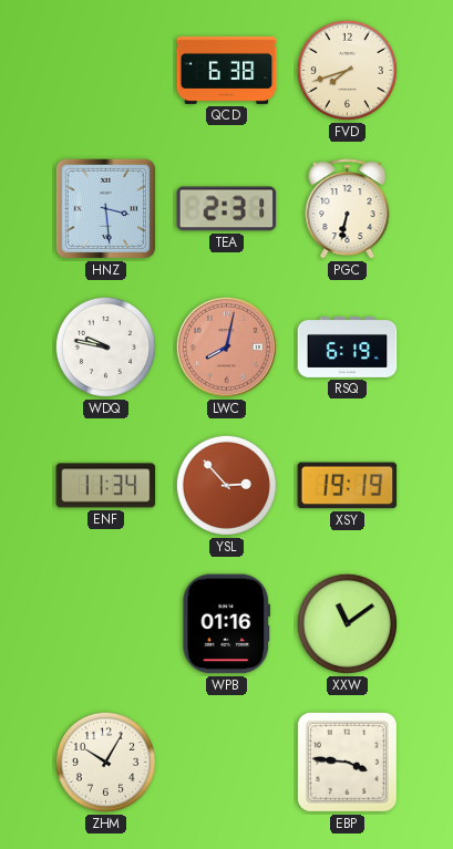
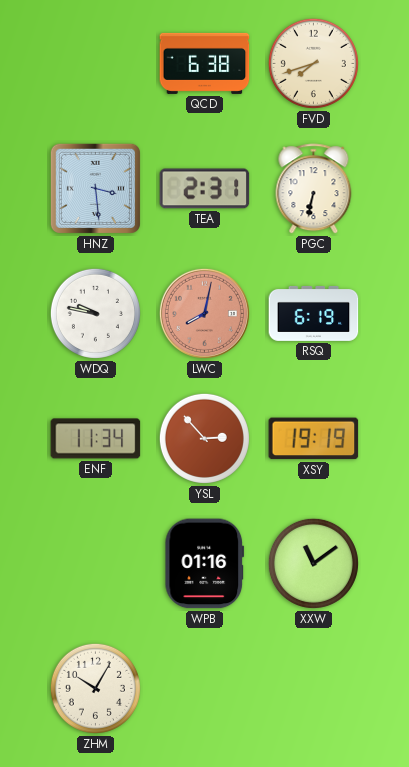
EBP: 3:46 -> none (347, 762)
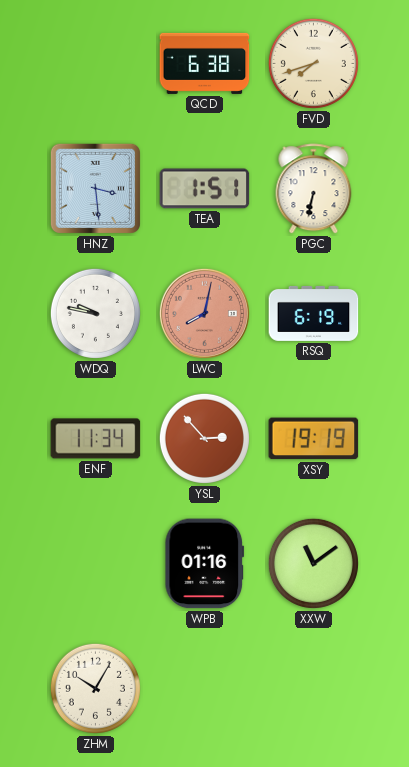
TEA: 2:31 -> 1:51 (205, 189)
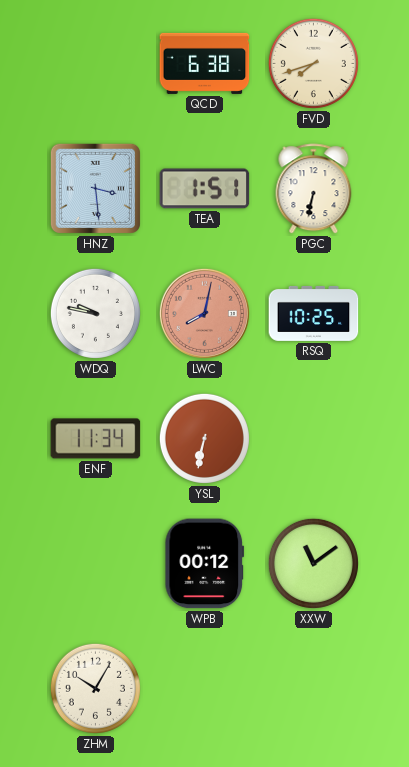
RSQ: 6:19 -> 10:25 (314, 313)
YSL: 2:53 -> 6:32 (204, 438)
XSY: 19:19 -> none (314, 439)
WPB: 01:16 -> 00:12 (205, 564)
